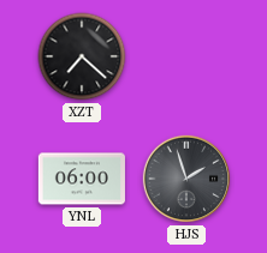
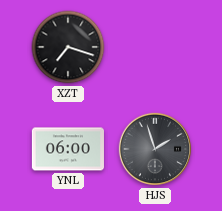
XZT: 7:22 -> 7:18 (68, 47)
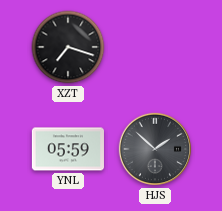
YNL: 06:00 -> 05:59 (68, 149)
HJS: 1:57 -> 1:52 (155, 149)
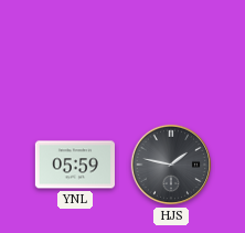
XZT: 7:18 -> none (68, 47)
HJS: 1:52 -> 1:47 (171, 165)
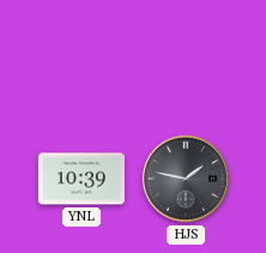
YNL: 05:59 -> 10:39 (81, 179)
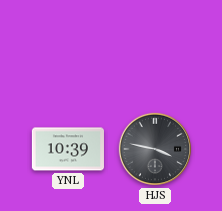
HJS: 1:47 -> 3:47 (155, 149)
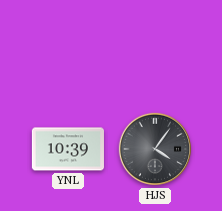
HJS: 3:47 -> 4:06 (155, 149)
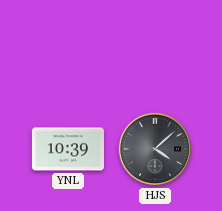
HJS: 4:06 -> 4:08 (155, 149)
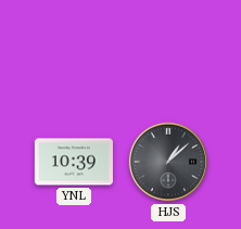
HJS: 4:08 -> 1:08 (168, 162)
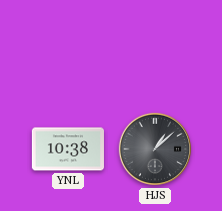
YNL: 10:39 -> 10:38 (68, 149)
